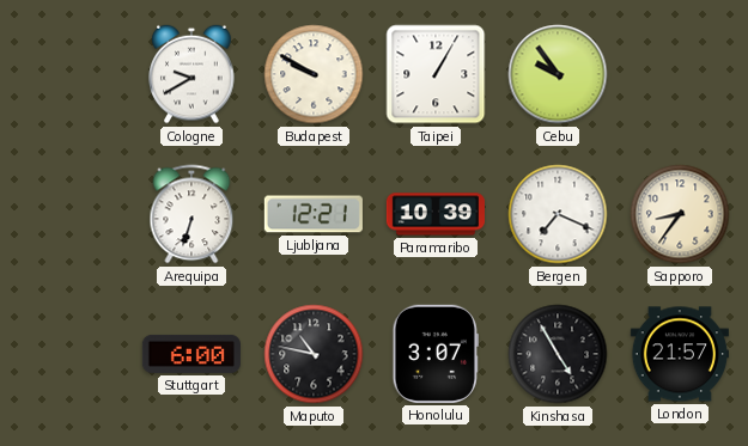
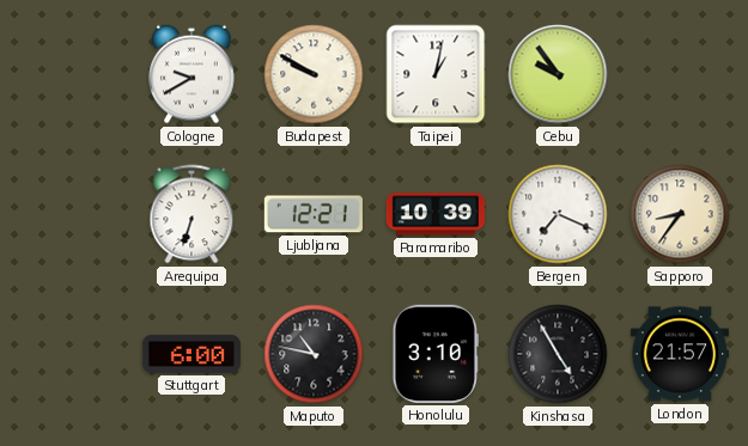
Taipei: 1:05 -> 1:02 (436, 74)
Honolulu: 3:07 -> 3:10 (436, 354)
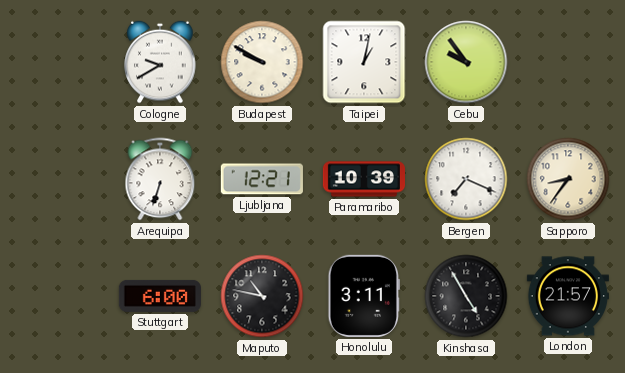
Honolulu: 3:10 -> 3:11 (364, 296)
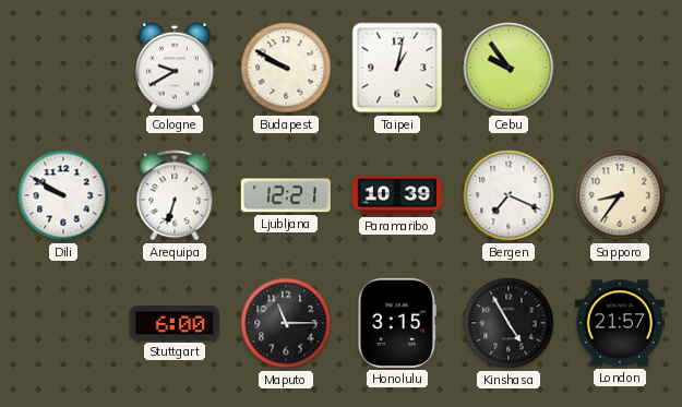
Dili: none -> 9:50 (63, 195)
Maputo: 10:47 -> 11:15 (286, 323)
Honolulu: 3:11 -> 3:15 (397, 323)
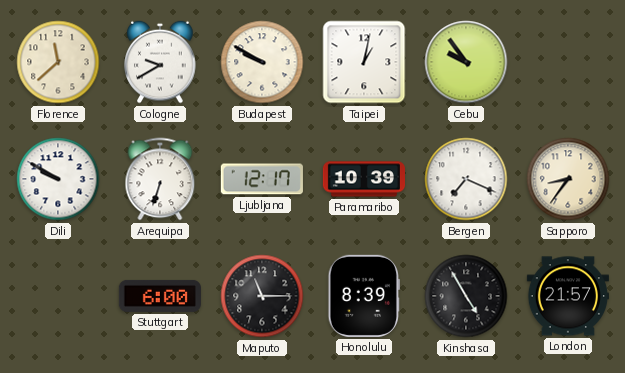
Florence: none -> 11:38 (58, 62)
Ljubljana: 12:21 -> 12:17 (262, 179)
Honolulu: 3:15 -> 8:39 (364, 296)
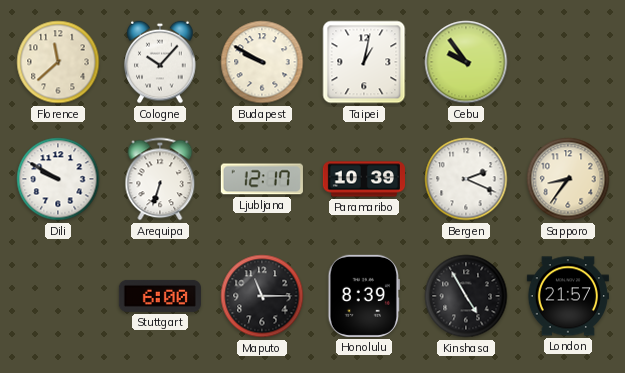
Cologne: 9:40 -> 10:07 (160, 62)
Bergen: 7:19 -> 2:19 (466, 179)
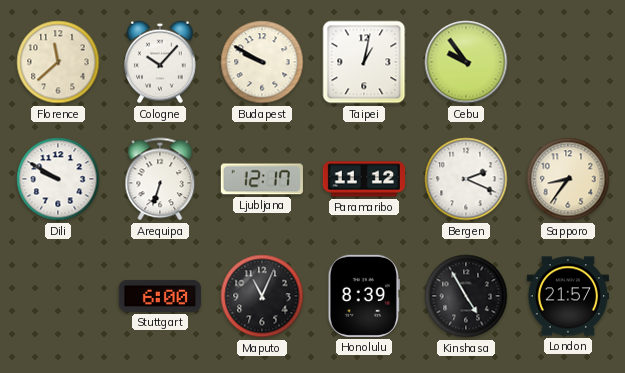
Paramaribo: 10:39 -> 11:12 (363, 179)
Maputo: 11:15 -> 11:04 (262, 296)
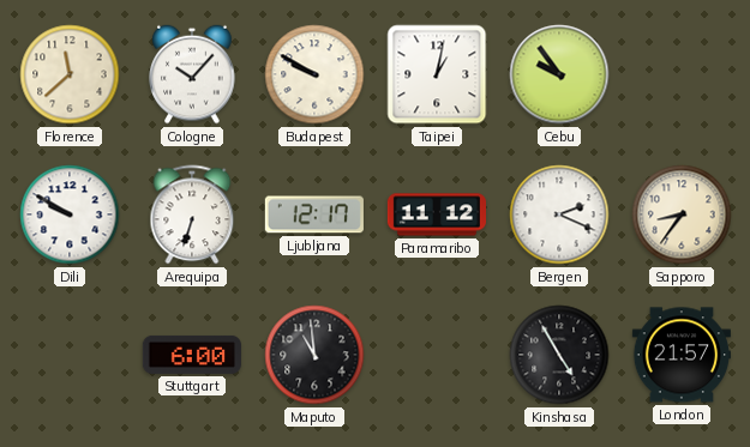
Maputo: 11:04 -> 10:59 (314, 355)
Honolulu: 8:39 -> none (364, 296)
